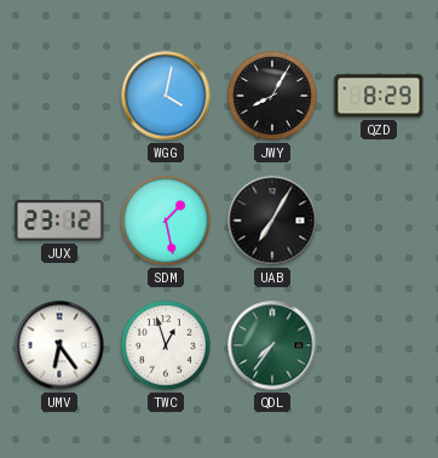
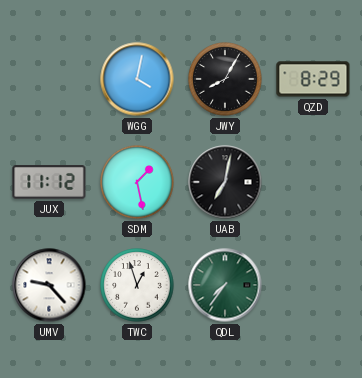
JUX: 23:12 -> 11:12 (49, 182)
UAB: 7:05 -> 7:02 (225, 182)
UMV: 6:24 -> 9:23 (49, 285)
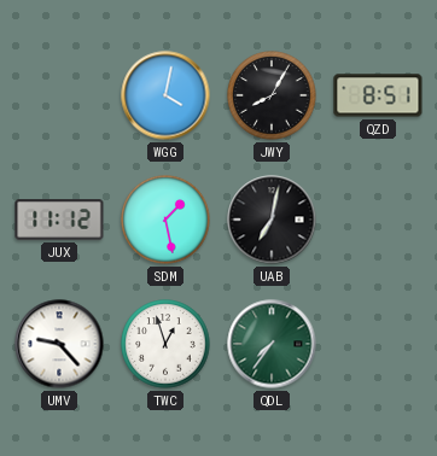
QZD: 8:29 -> 8:51 (378, 95)
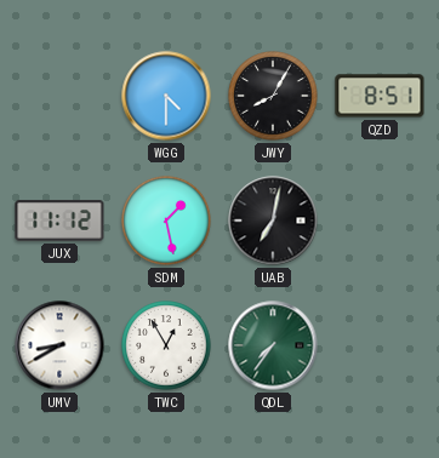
WGG: 4:02 -> 4:30 (166, 96)
UMV: 9:23 -> 8:40 (59, 345)
TWC: 12:57 -> 12:55 (166, 345)
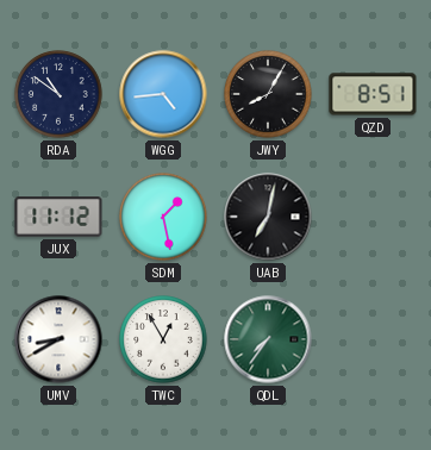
RDA: none -> 10:51 (58, 94)
WGG: 4:30 -> 4:44 (163, 94)
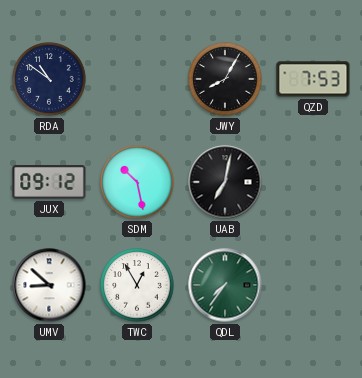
WGG: 4:44 -> none (163, 94)
QZD: 8:51 -> 7:53 (313, 79)
JUX: 11:12 -> 09:12 (49, 182)
SDM: 1:28 -> 10:28 (137, 182)
UMV: 8:40 -> 8:52 (49, 285)
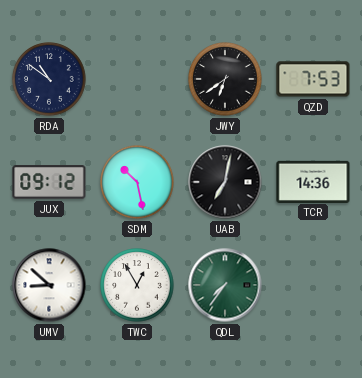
JWY: 8:05 -> 6:39 (225, 79)
TCR: none -> 14:36 (313, 181)
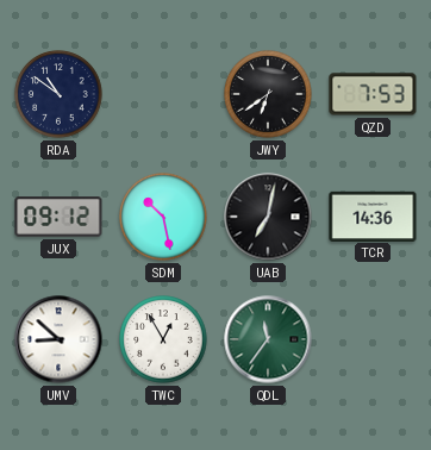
QDL: 7:36 -> 11:36 (268, 339)
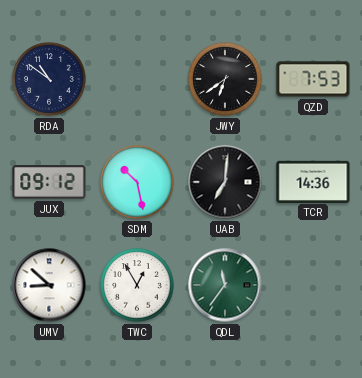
UAB: 7:02 -> 7:01 (225, 182)
